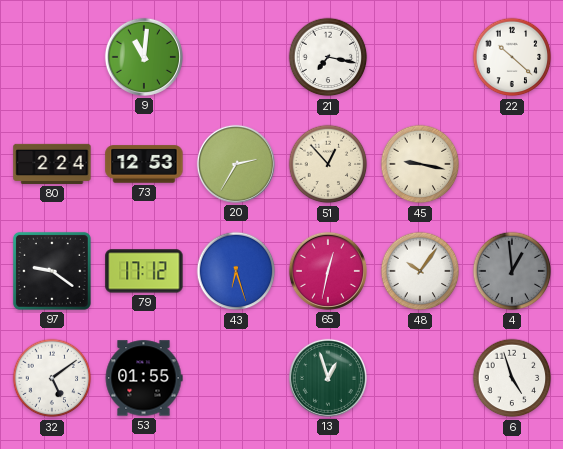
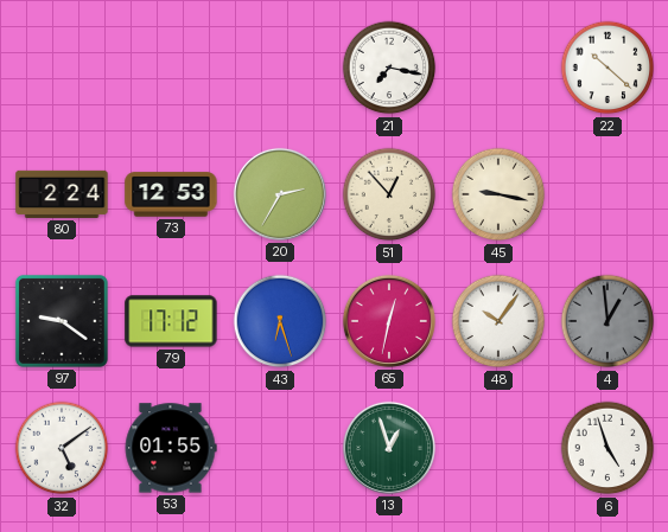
9: 11:01 -> none (144, 57)
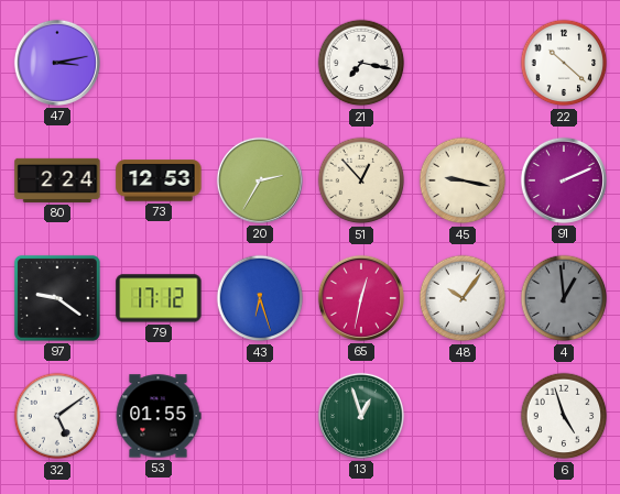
47: none -> 3:13 (57, 63)
91: none -> 2:11 (564, 180)
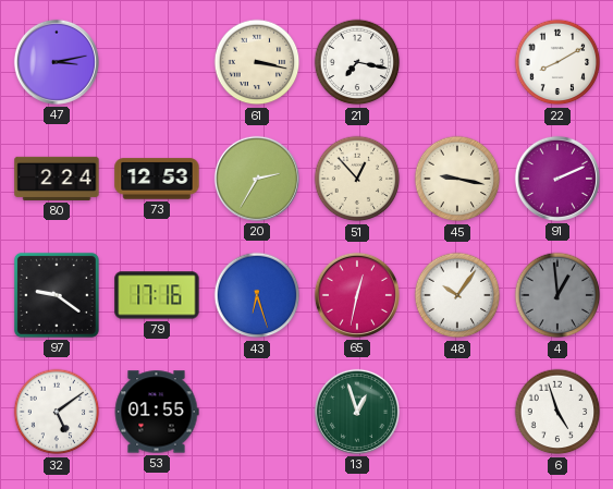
61: none -> 3:17 (257, 62)
22: 10:22 -> 8:10 (557, 62)
79: 17:12 -> 17:16 (157, 295)
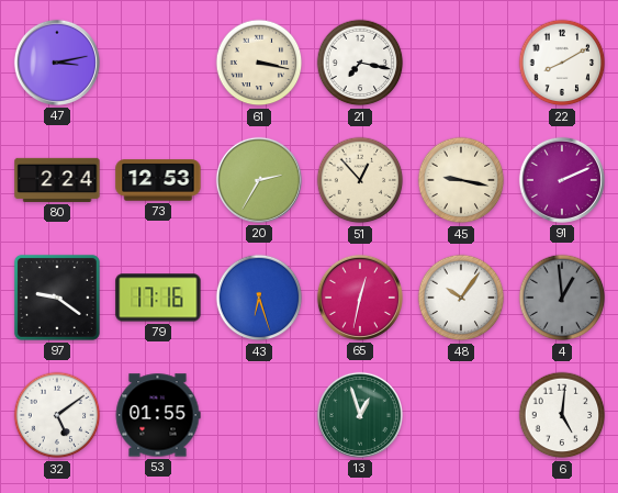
6: 4:57 -> 5:01 (562, 415)
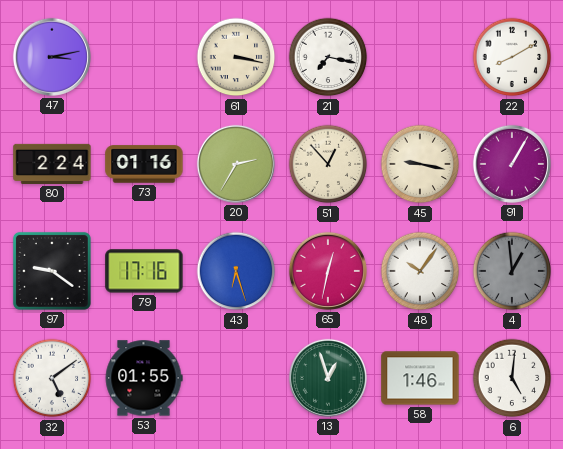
73: 12:53 -> 01:16 (144, 164)
91: 2:11 -> 1:05 (512, 164)
58: none -> 1:46 (420, 378)
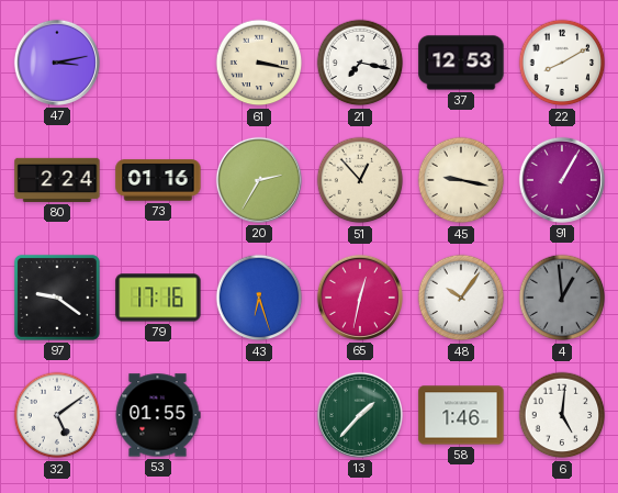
37: none -> 12:53 (461, 63)
13: 12:57 -> 1:37 (360, 415)
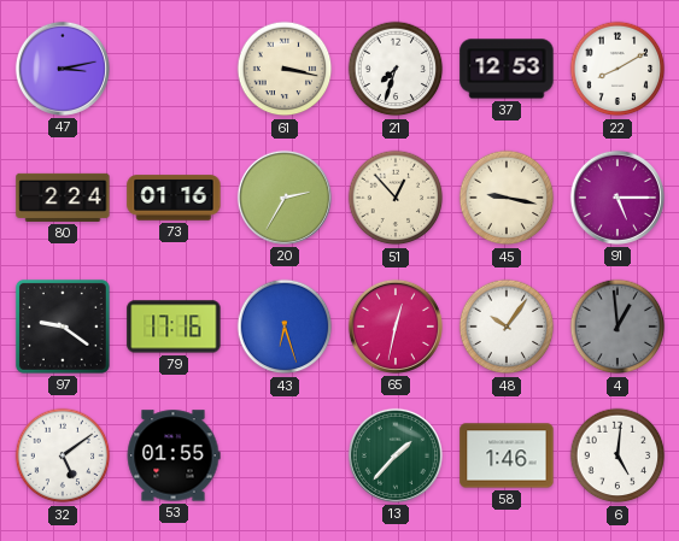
21: 7:17 -> 7:33 (396, 69)
91: 1:05 -> 5:15 (617, 198)
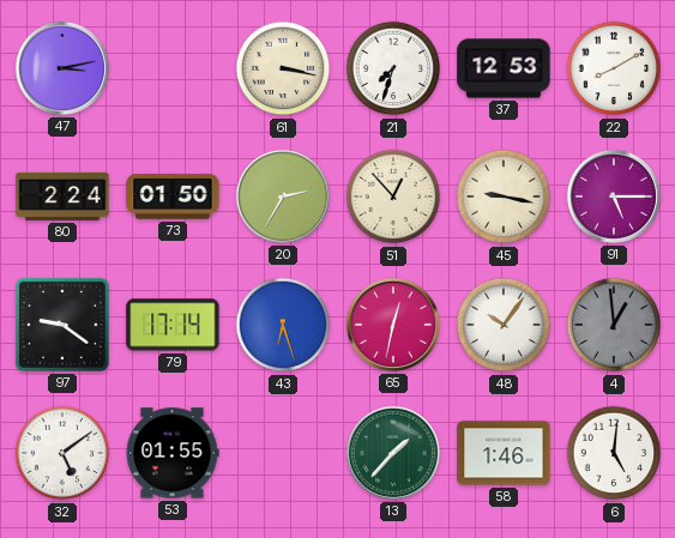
73: 01:16 -> 01:50 (173, 197)
79: 17:16 -> 17:14 (173, 325)
